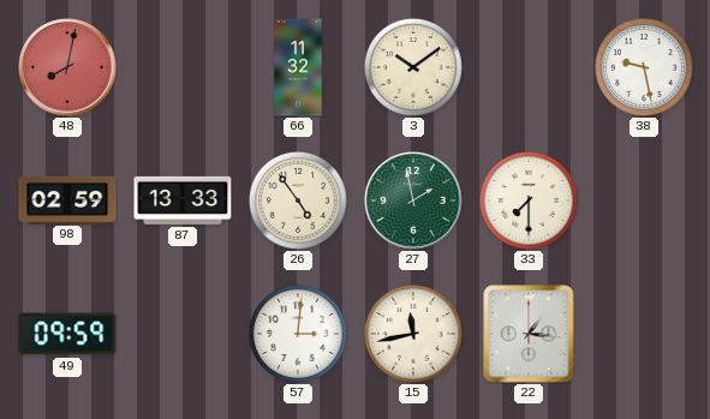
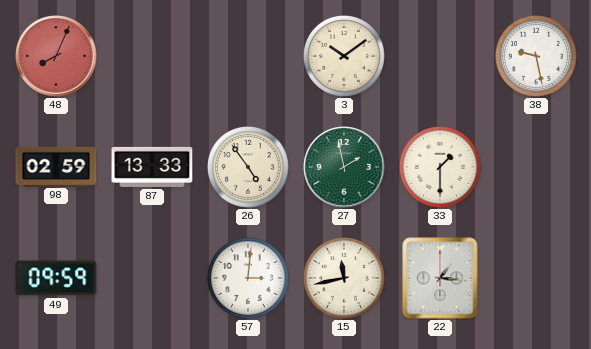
48: 8:02 -> 8:04 (56, 56)
66: 11:32 -> none (298, 67)
33: 7:30 -> 1:30 (440, 167)
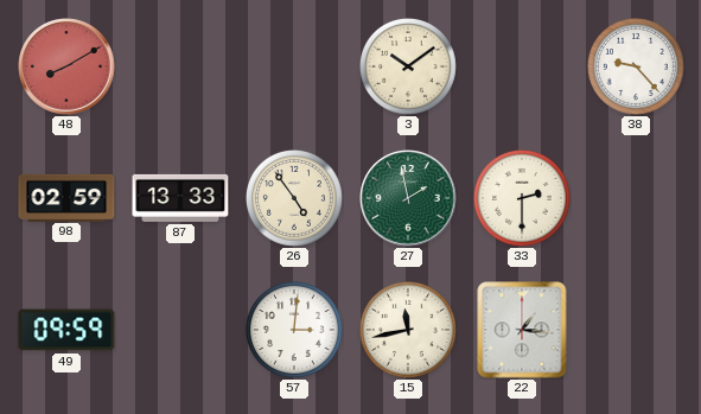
48: 8:04 -> 8:10 (66, 66)
38: 9:28 -> 9:23 (636, 66)
33: 1:30 -> 2:30 (522, 198)
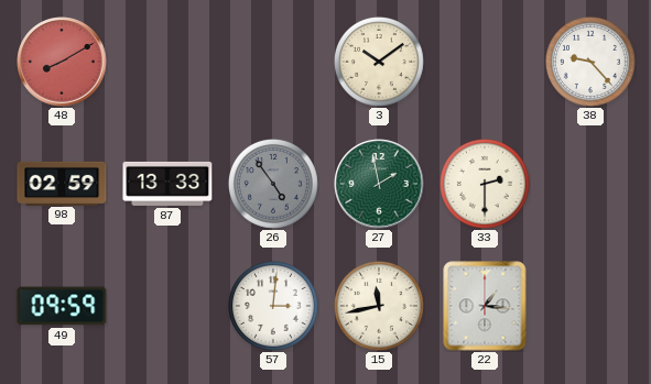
26 dial: cream -> grey (273, 184)
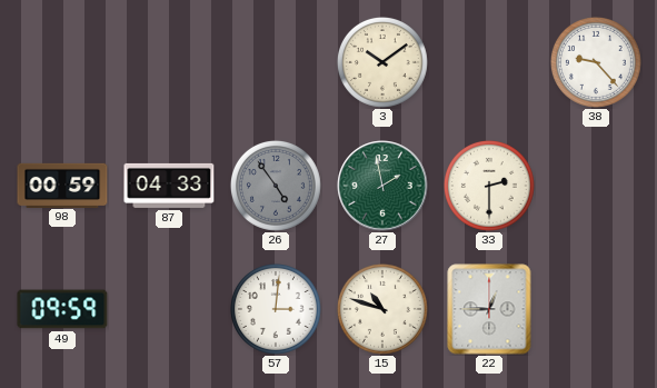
48: 8:10 -> none (62, 62)
98: 02:59 -> 00:59 (62, 185)
87: 13:33 -> 04:33 (169, 186)
15: 11:43 -> 10:48 (382, 309)
22: 1:16 -> 12:45 (489, 309)
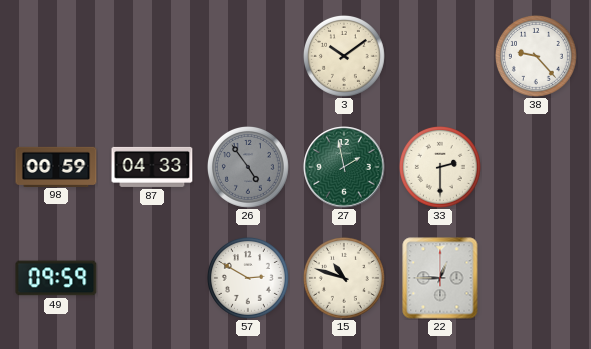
57: 3:01 -> 2:50 (248, 278)
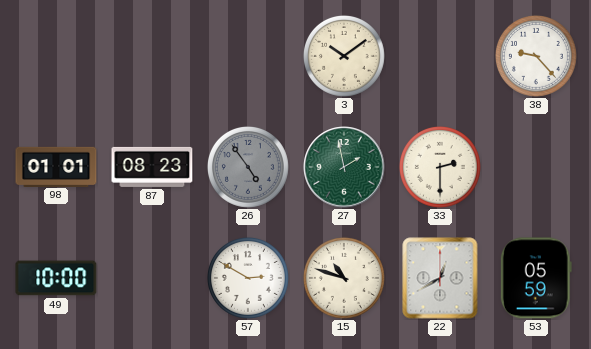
98: 00:59 -> 01:01 (56, 166)
87: 04:33 -> 08:23 (152, 167)
49: 09:59 -> 10:00 (56, 278)
22: 12:45 -> 12:40 (440, 278)
53: none -> 05:59 (536, 278)
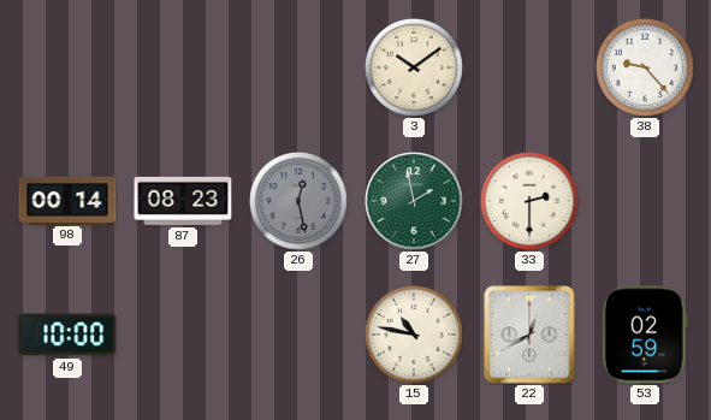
98: 01:01 -> 00:14 (67, 200)
26: 4:54 -> 12:28 (298, 201)
57: 2:50 -> none (248, 278)
15: 10:48 -> 10:47 (414, 335)
53: 05:59 -> 02:59 (645, 335)
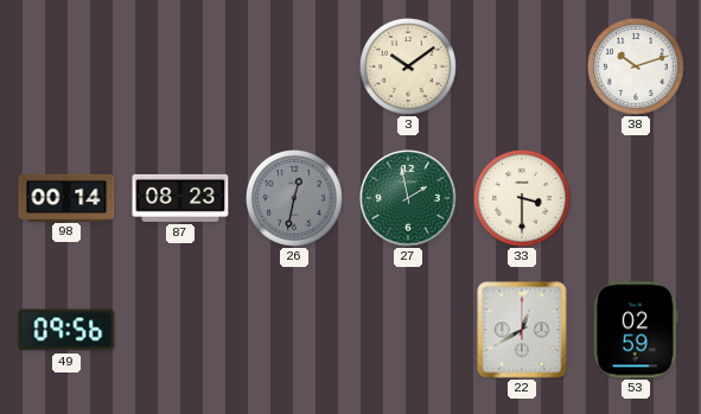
38: 9:23 -> 10:12 (636, 66)
26: 12:28 -> 12:32 (294, 198)
33: 2:30 -> 3:30 (522, 198)
49: 10:00 -> 09:56 (66, 330)
15: 10:47 -> none (414, 335)
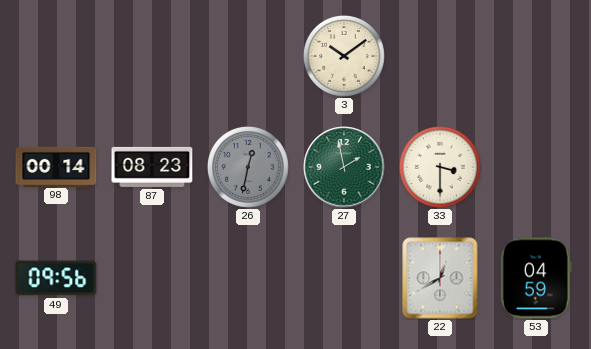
38: 10:12 -> none (636, 66)
53: 02:59 -> 04:59 (536, 278)
